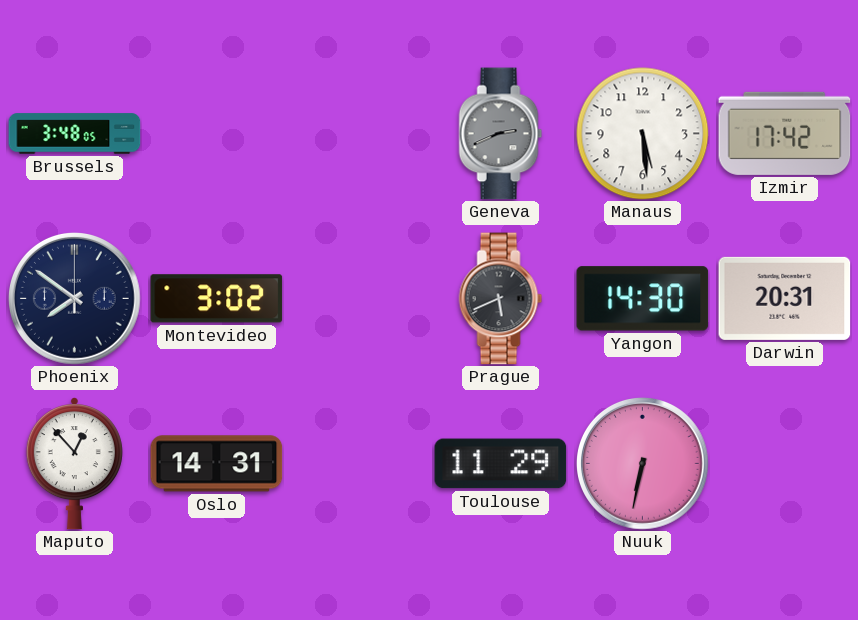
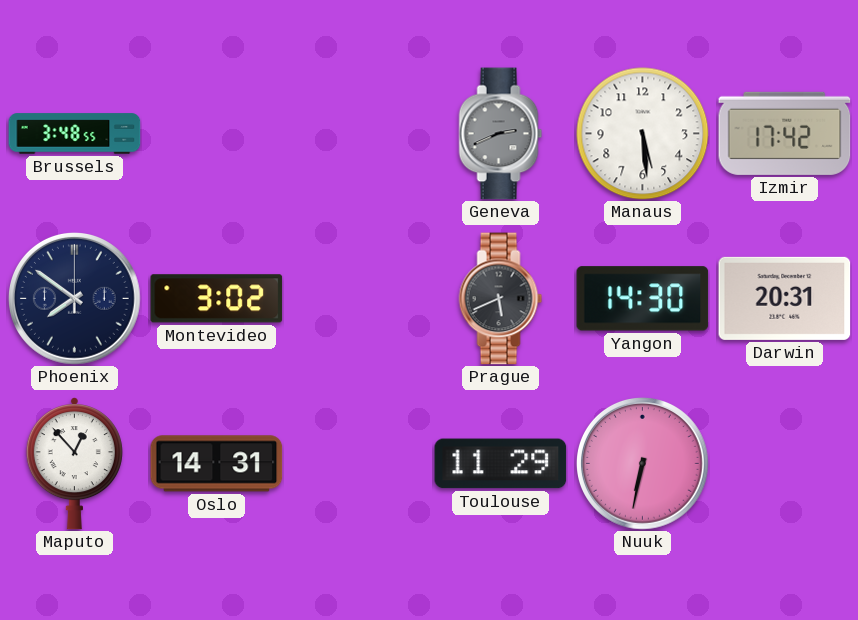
Brussels: 3:48:05 -> 3:48:55 (75, 134)
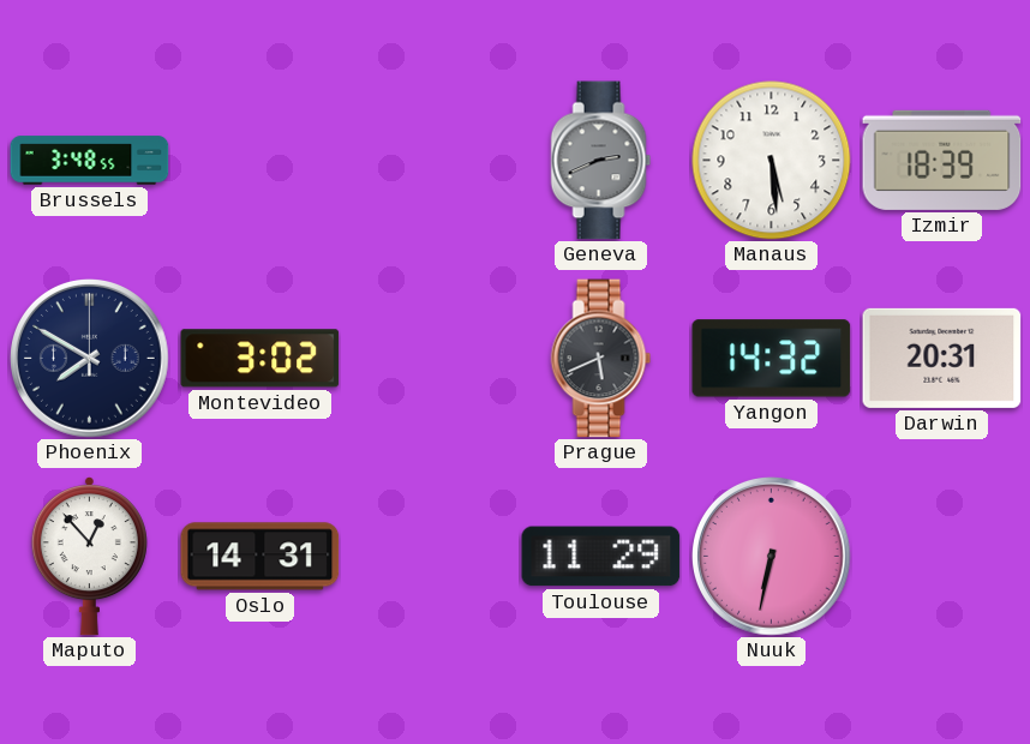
Izmir: 17:42 -> 18:39 (942, 160)
Phoenix: 7:51 -> 7:50 (90, 359)
Yangon: 14:30 -> 14:32 (772, 359)
